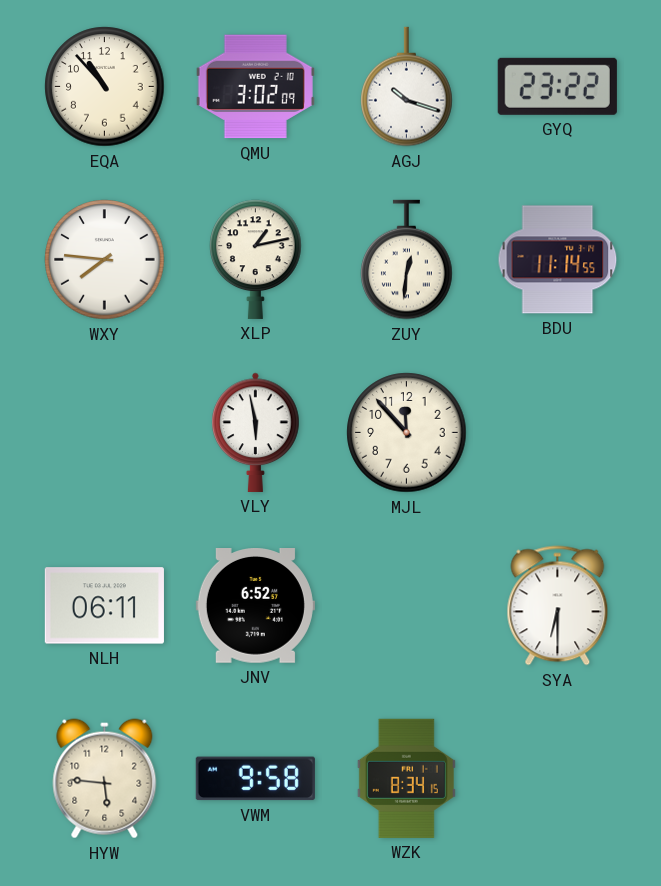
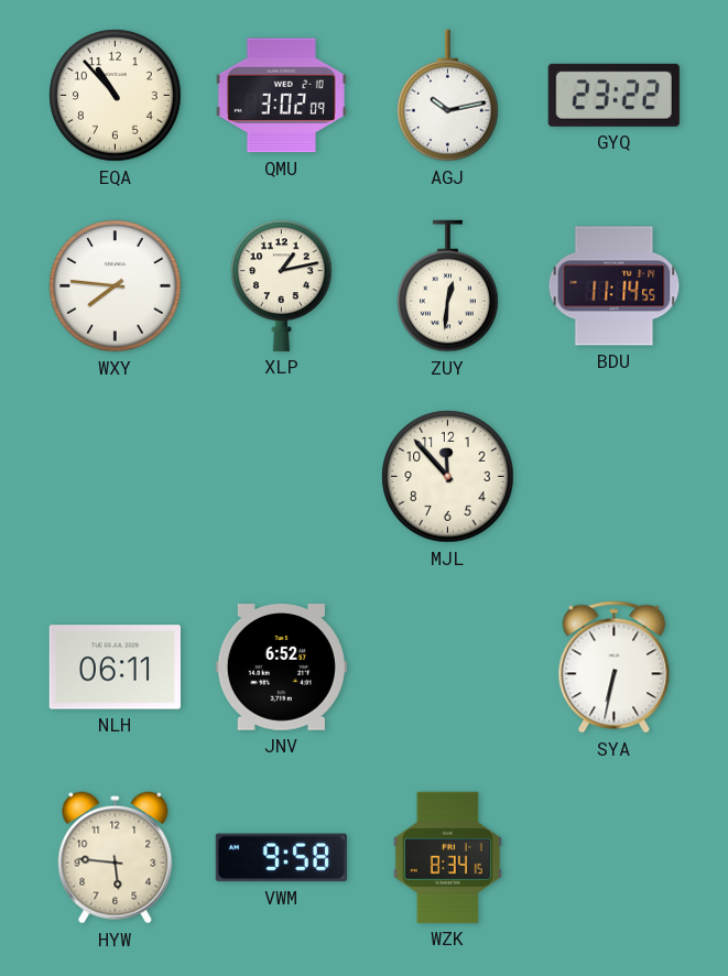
AGJ: 10:18 -> 10:13 (448, 96)
VLY: 5:58 -> none (256, 432)
SYA: 6:30 -> 6:32 (615, 668)
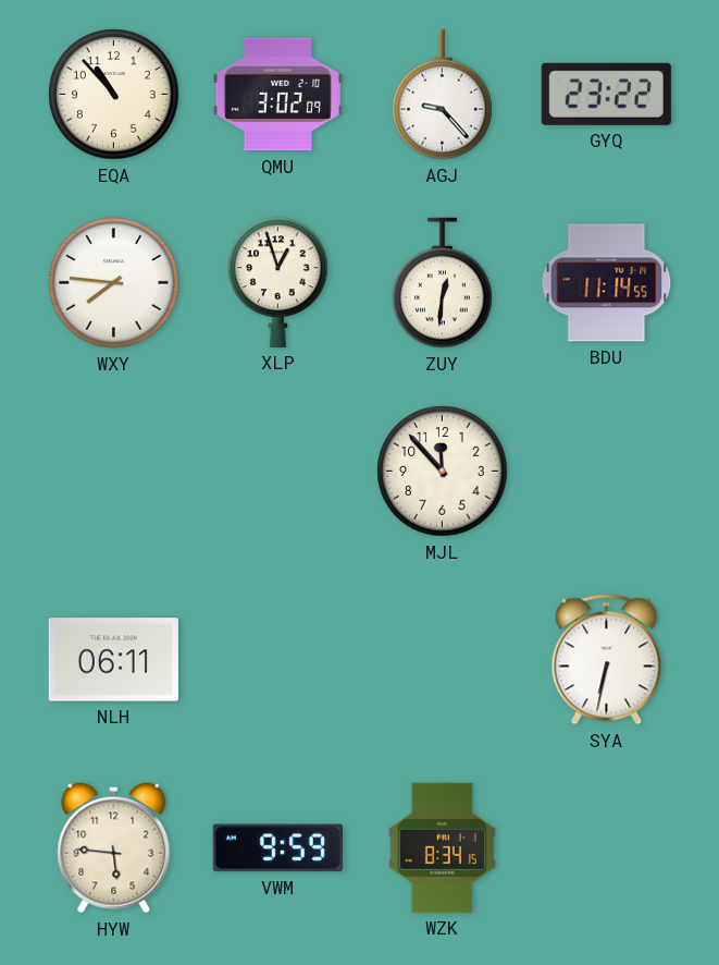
AGJ: 10:13 -> 9:23 (443, 95)
XLP: 1:13 -> 12:57 (278, 282)
JNV: 6:52 -> none (281, 668)
VWM: 9:58 -> 9:59 (277, 848)
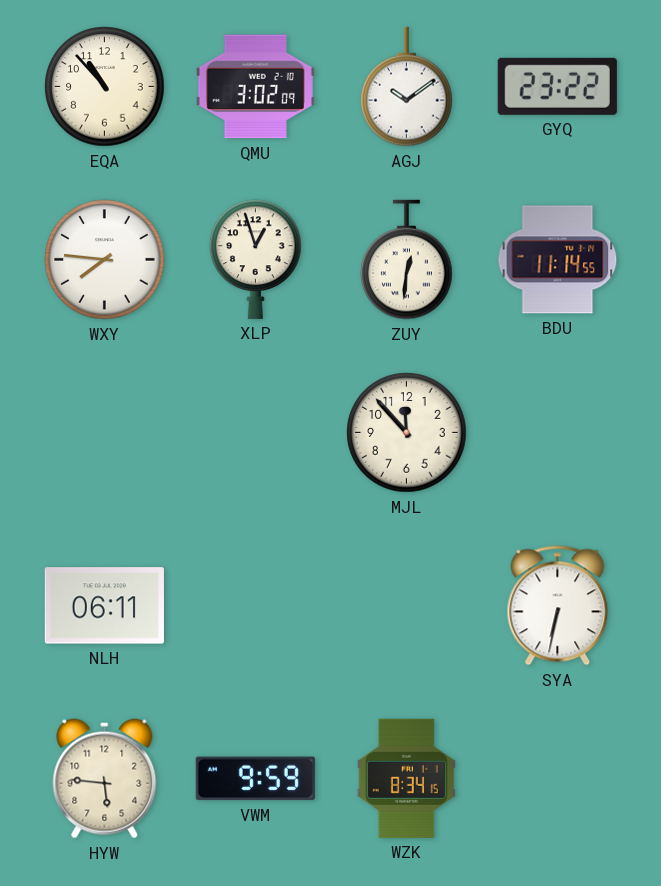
AGJ: 9:23 -> 10:09 (407, 87)
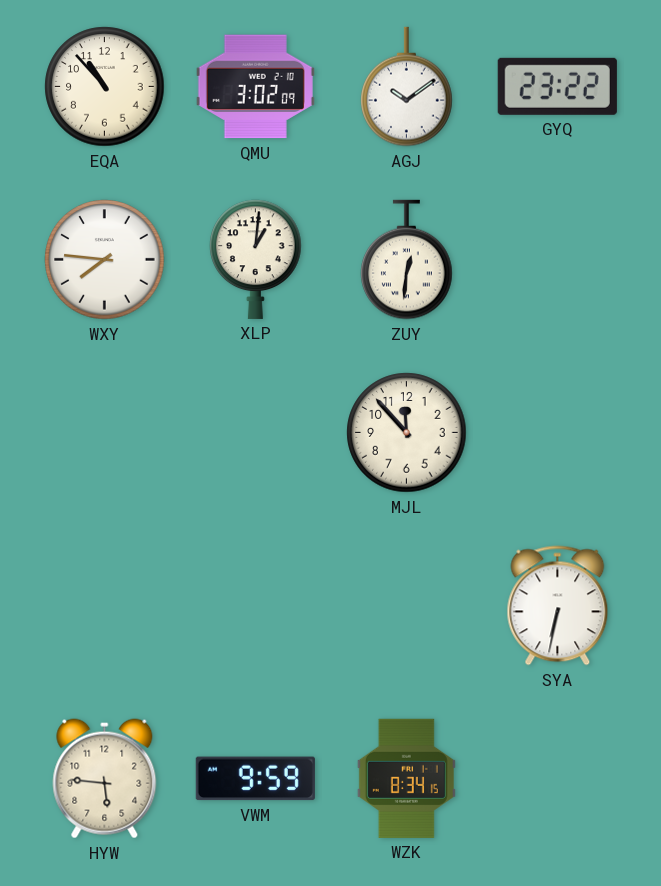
XLP: 12:57 -> 1:01 (256, 259)
BDU: 11:14 -> none (558, 260)
NLH: 06:11 -> none (104, 606)
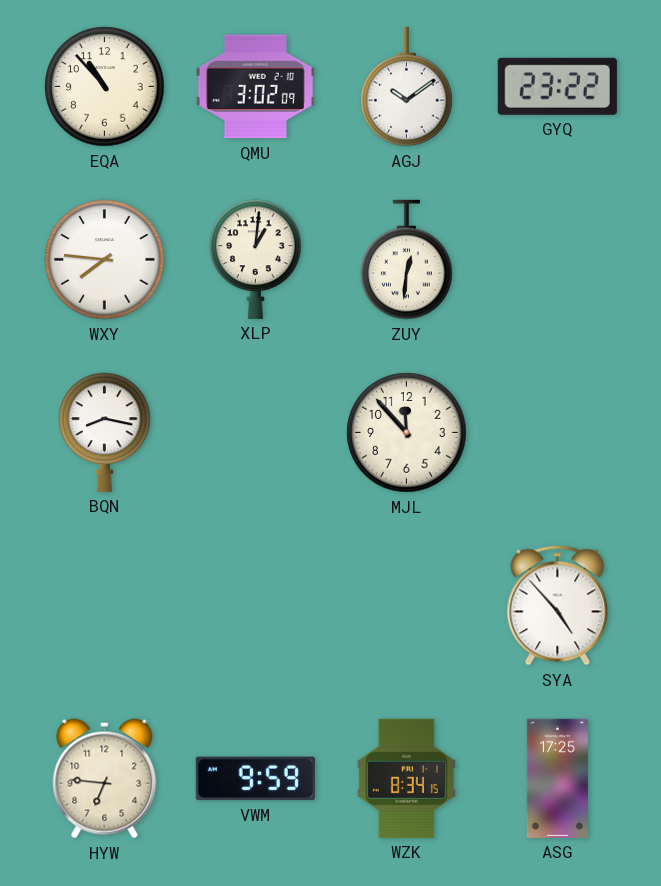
BQN: none -> 8:17 (105, 432)
SYA: 6:32 -> 4:53 (558, 606)
HYW: 5:46 -> 6:46 (105, 779)
ASG: none -> 17:25 (557, 778)
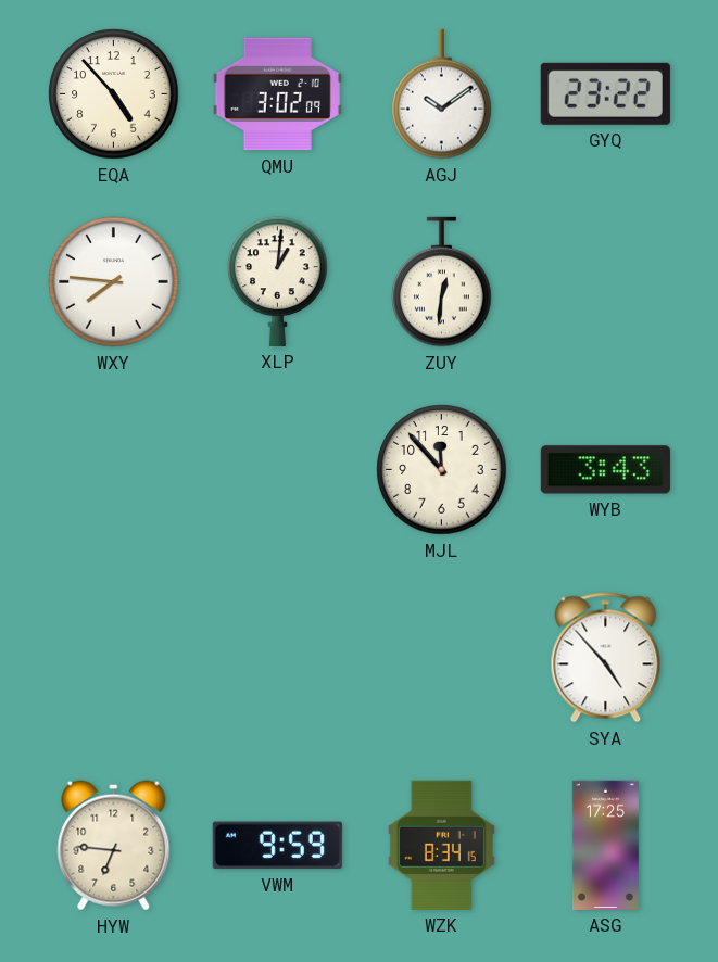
EQA: 10:53 -> 4:53 (114, 94)
BQN: 8:17 -> none (105, 432)
WYB: none -> 3:43 (605, 470)
